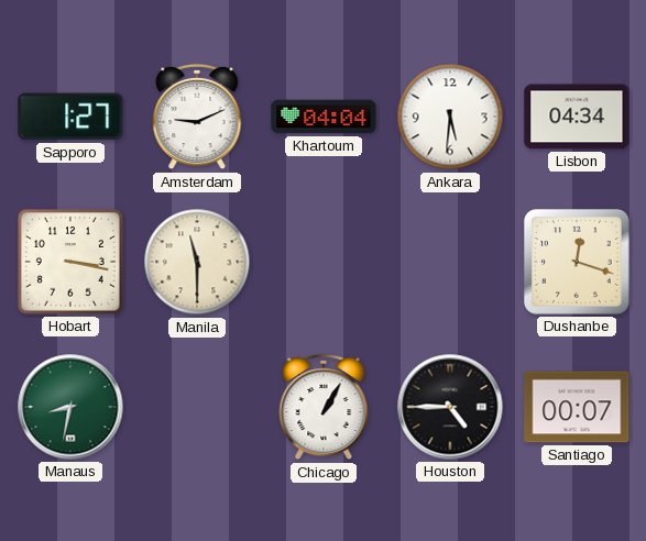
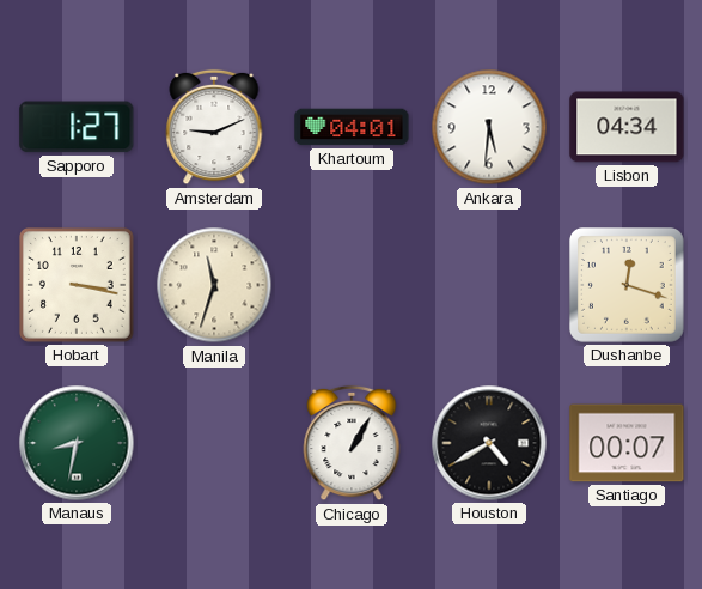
Khartoum: 04:04 -> 04:01 (352, 127)
Manila: 11:30 -> 11:33 (214, 285)
Houston: 4:45 -> 4:40 (489, 443)
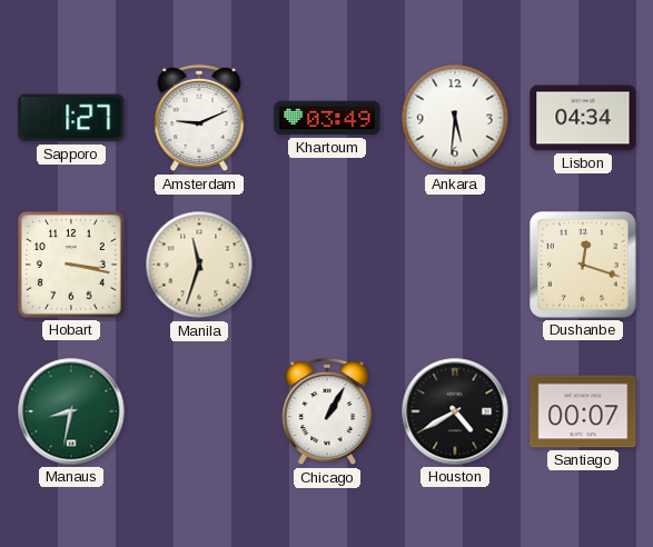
Khartoum: 04:01 -> 03:49 (327, 118)
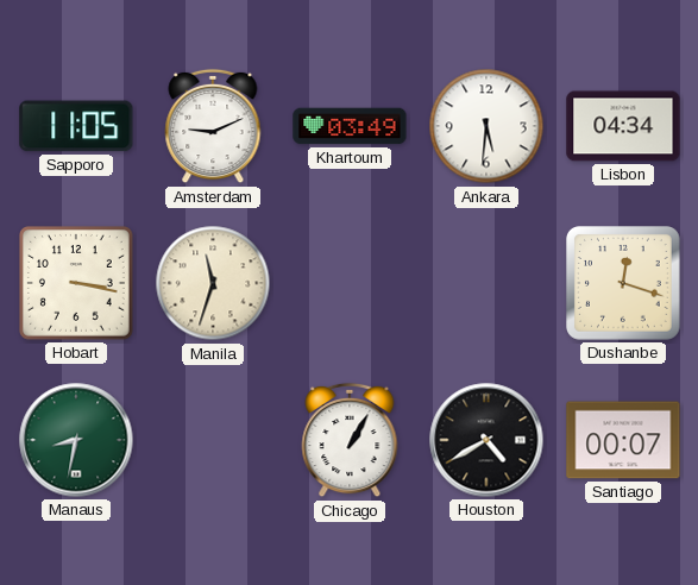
Sapporo: 1:27 -> 11:05 (76, 126)
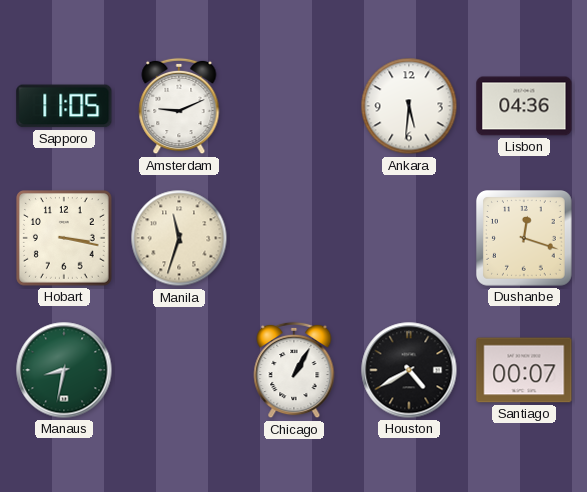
Khartoum: 03:49 -> none (350, 126)
Lisbon: 04:34 -> 04:36 (524, 106)
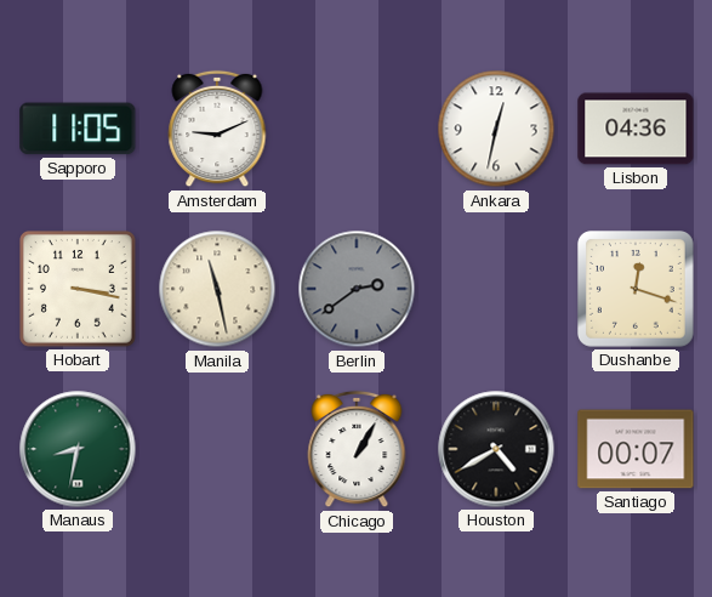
Ankara: 5:31 -> 12:32 (496, 129)
Manila: 11:33 -> 11:28 (217, 289)
Berlin: none -> 2:39 (357, 289)
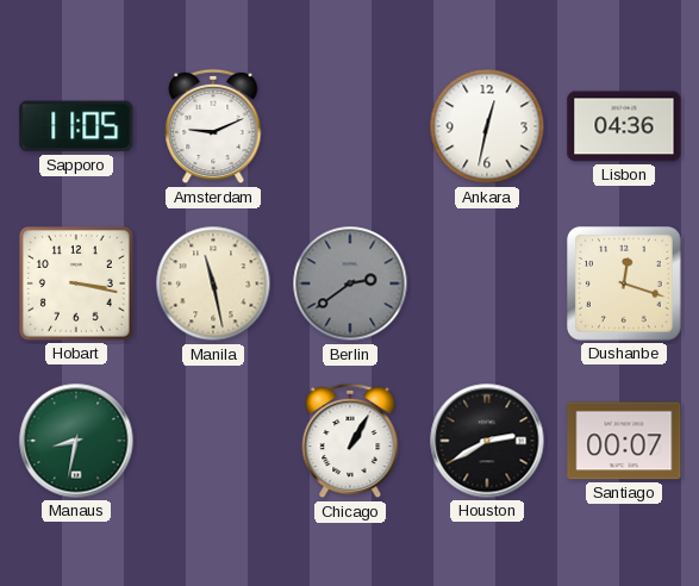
Houston: 4:40 -> 2:40 (487, 441)
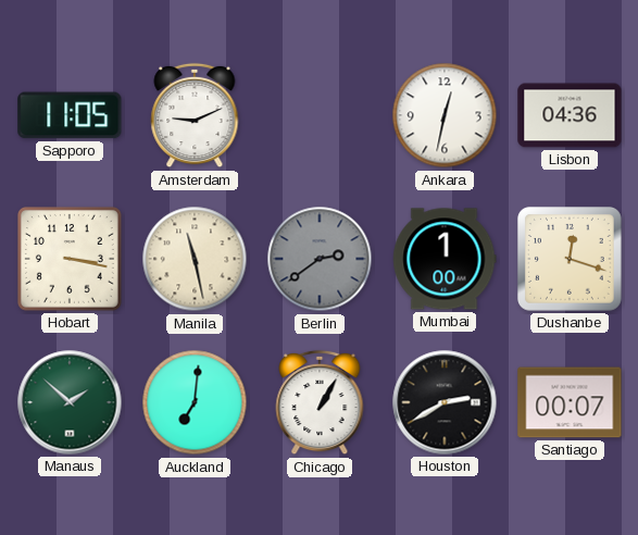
Mumbai: none -> 1:00 (445, 259)
Manaus: 8:32 -> 1:52 (70, 402)
Auckland: none -> 7:01 (195, 402)
